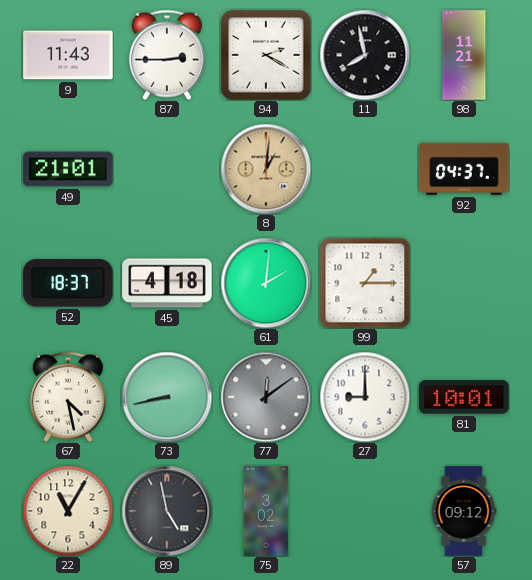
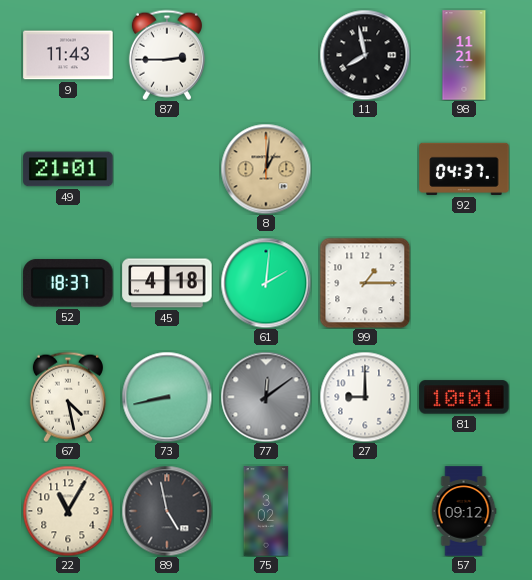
94: 2:20 -> none (266, 55)
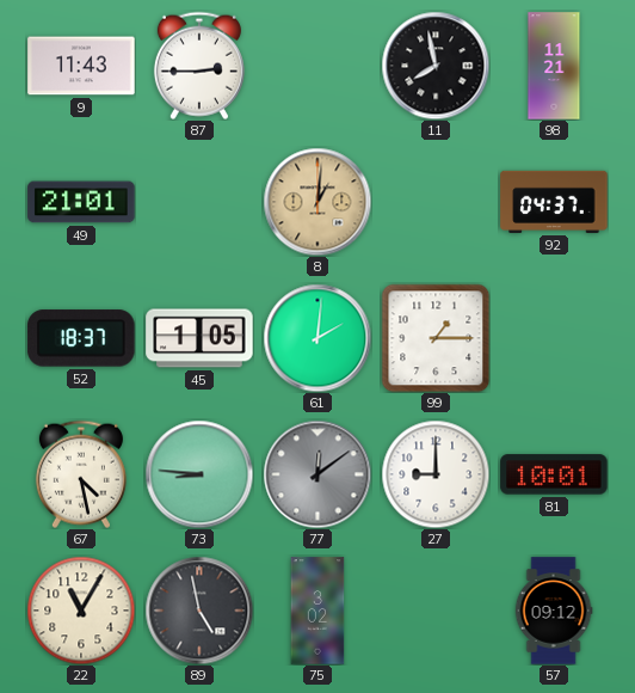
45: 4:18 -> 1:05 (199, 338)
73: 8:43 -> 8:46 (199, 474)
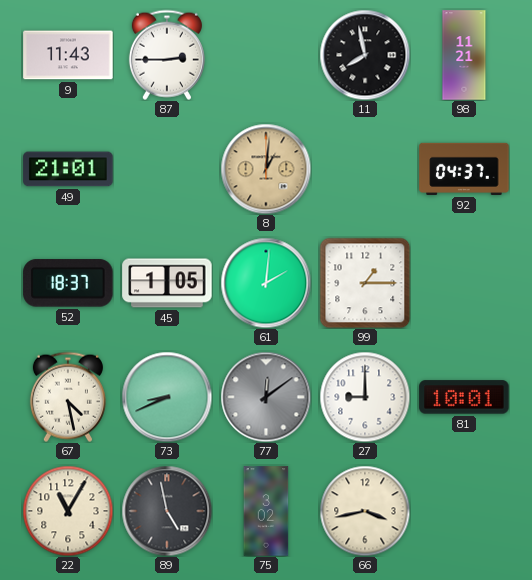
73: 8:46 -> 8:41 (167, 397)
66: none -> 3:43 (365, 511)
57: 09:12 -> none (554, 611)
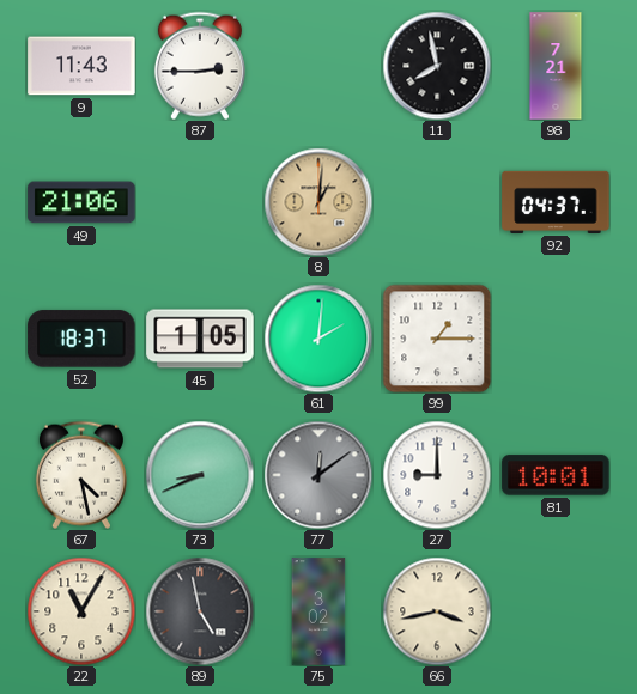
98: 11:21 -> 7:21 (556, 66)
49: 21:01 -> 21:06 (81, 202)
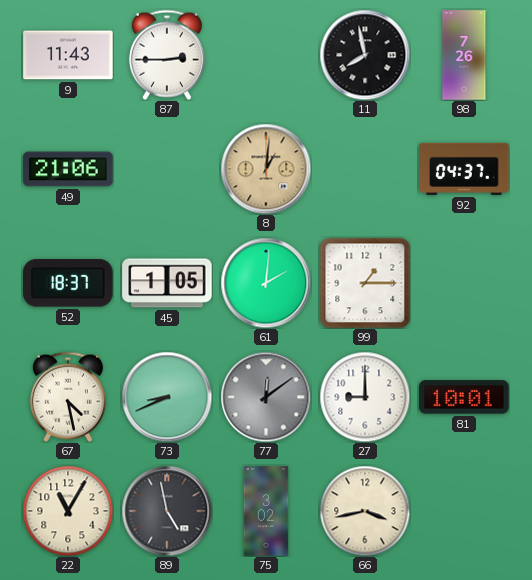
98: 7:21 -> 7:26 (464, 55)
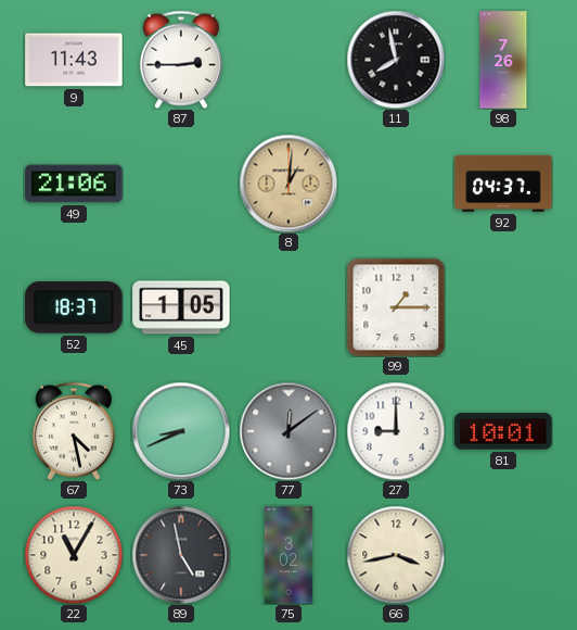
61: 2:01 -> none (266, 283)
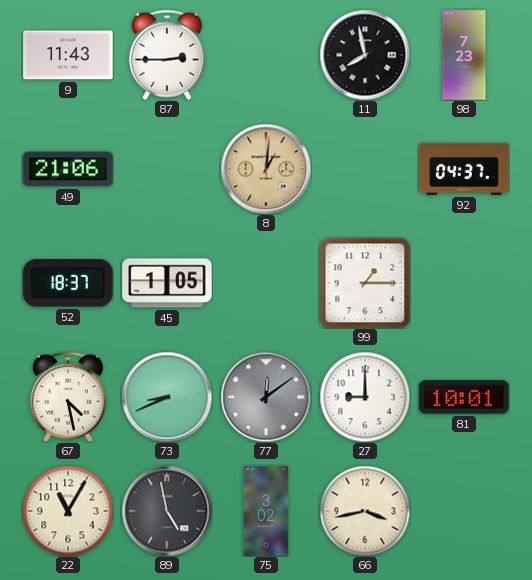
98: 7:26 -> 7:23 (464, 55)
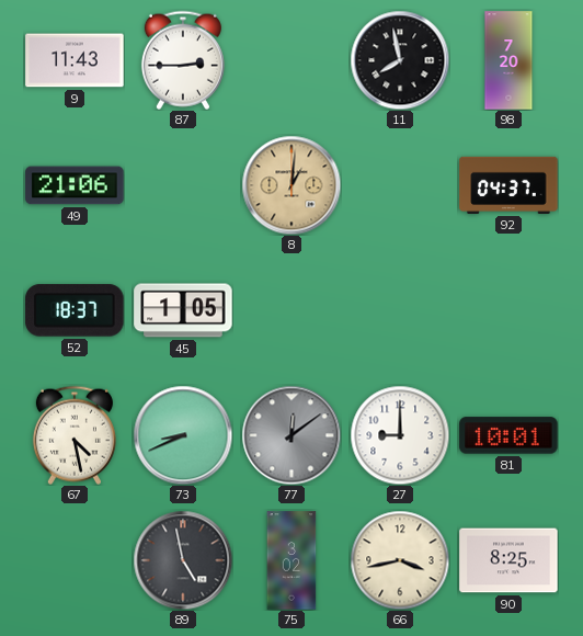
98: 7:23 -> 7:20 (508, 60)
99: 1:15 -> none (365, 283)
22: 11:05 -> none (68, 511)
90: none -> 8:25 (508, 560)
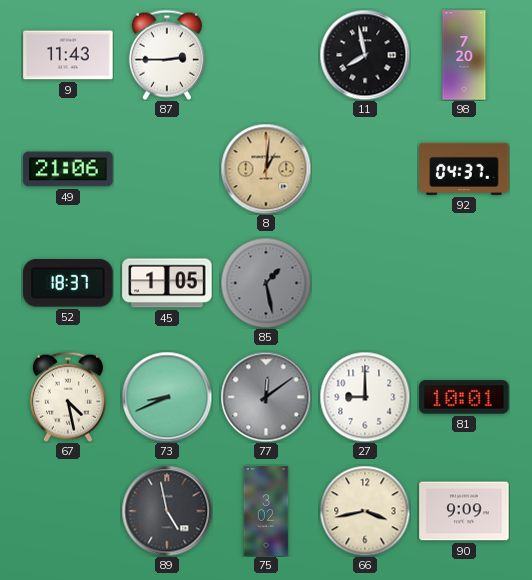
85: none -> 1:28 (266, 283)
90: 8:25 -> 9:09 (464, 511)
